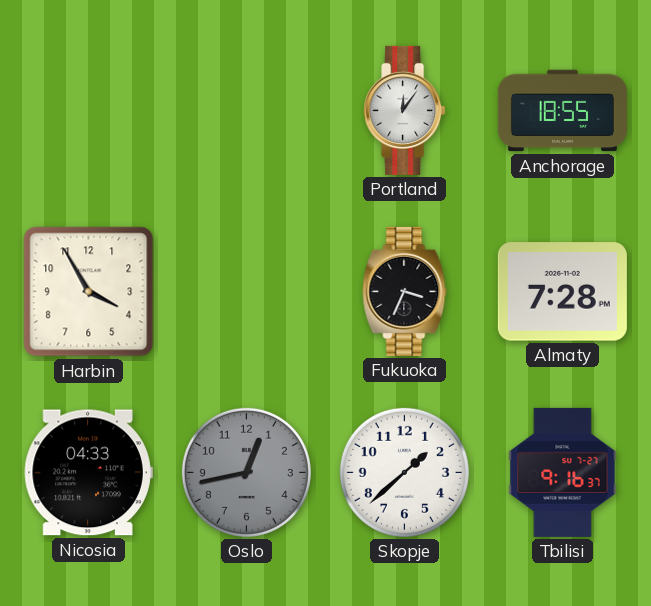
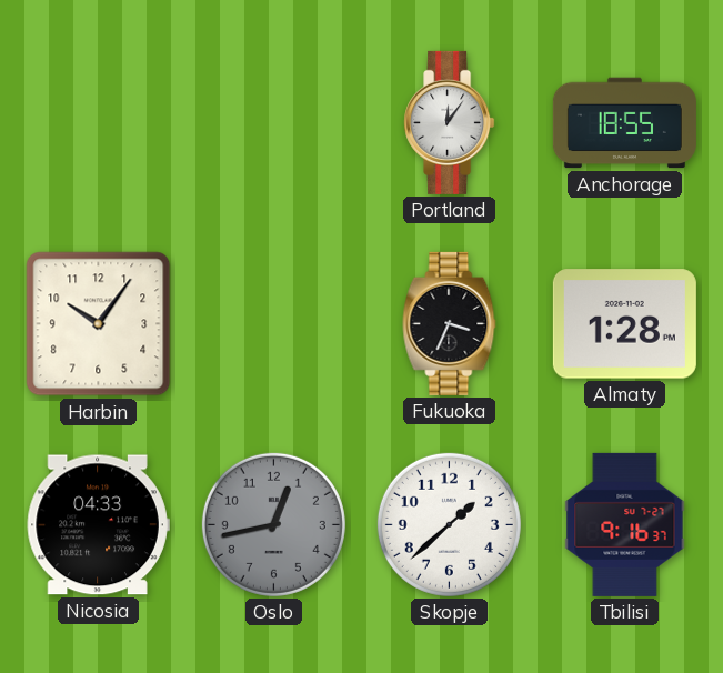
Harbin: 3:55 -> 10:06 (99, 324)
Almaty: 7:28 -> 1:28 (624, 324)
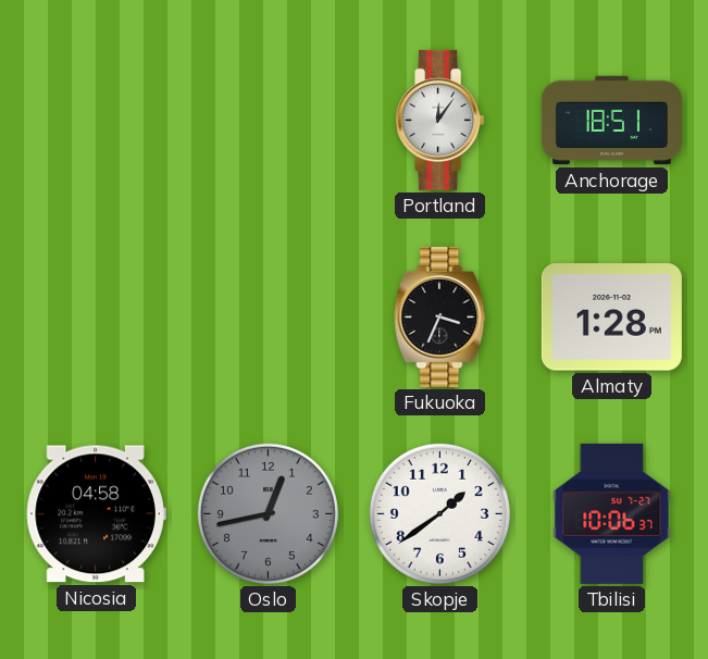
Anchorage: 18:55 -> 18:51 (611, 121)
Harbin: 10:06 -> none (99, 324)
Nicosia: 04:33 -> 04:58 (96, 514)
Skopje: 1:38 -> 1:39 (439, 513)
Tbilisi: 9:16 -> 10:06 (612, 513)
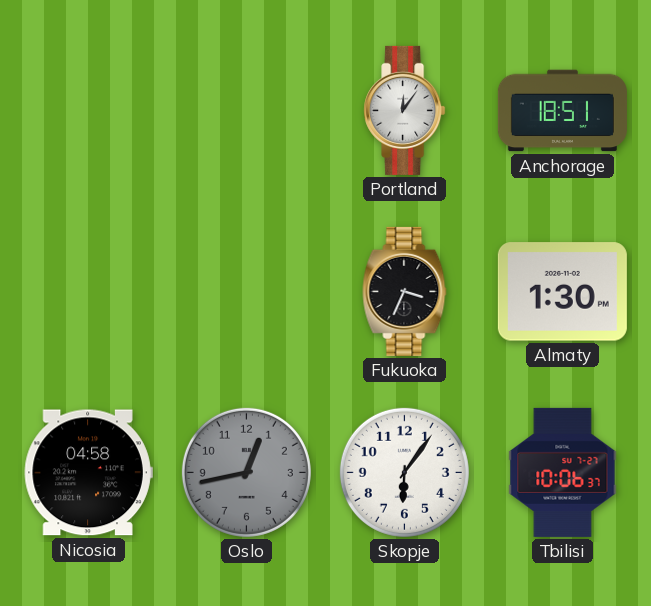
Almaty: 1:28 -> 1:30 (562, 292)
Skopje: 1:39 -> 6:06 (404, 472)
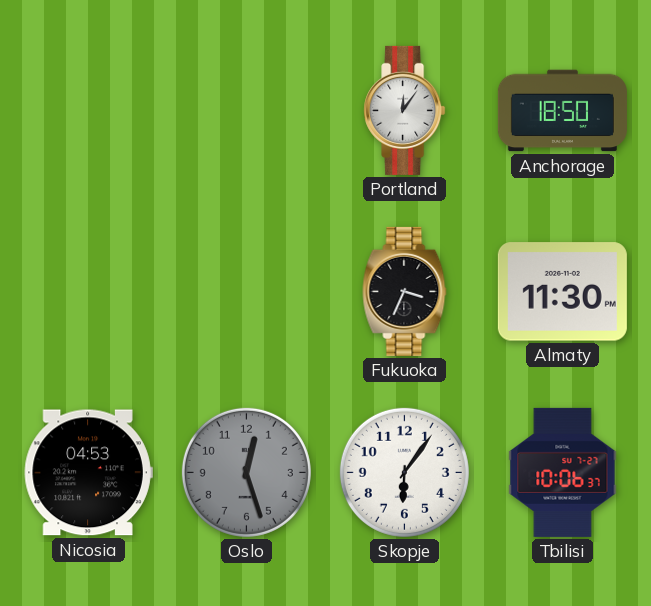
Anchorage: 18:51 -> 18:50 (562, 111)
Almaty: 1:30 -> 11:30 (562, 292)
Nicosia: 04:58 -> 04:53 (88, 473)
Oslo: 12:43 -> 12:27 (246, 472)
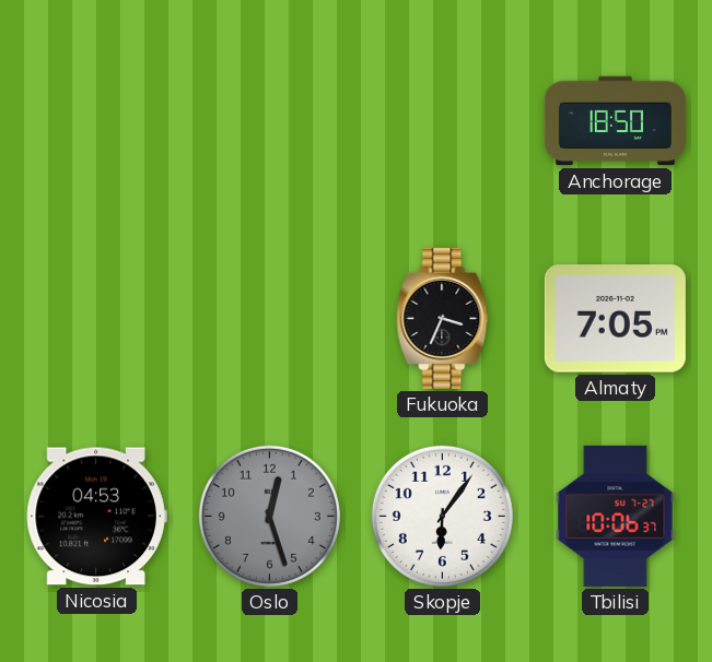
Portland: 12:06 -> none (405, 110)
Almaty: 11:30 -> 7:05 (615, 319)
